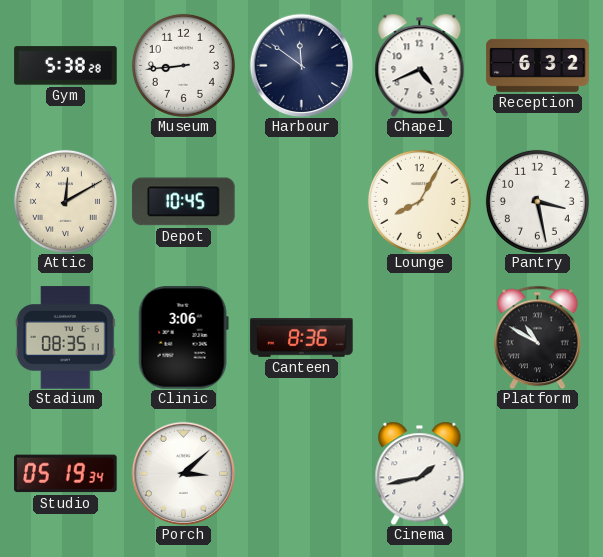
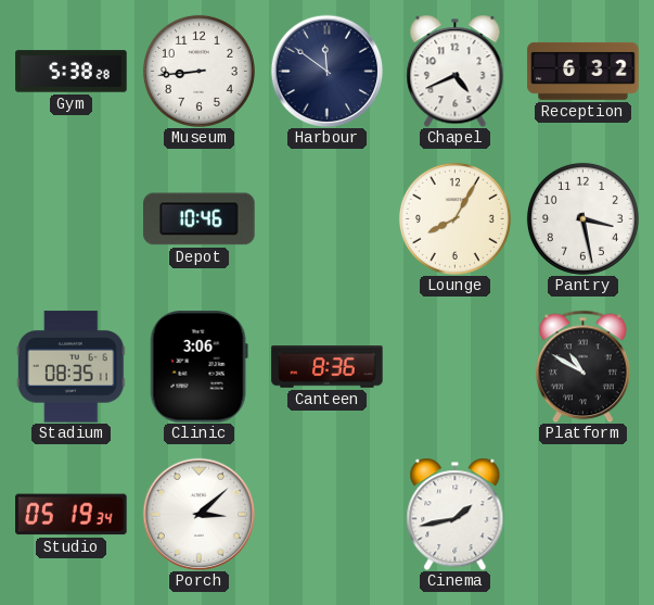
Attic: 12:10 -> none (65, 201)
Depot: 10:45 -> 10:46 (200, 219)
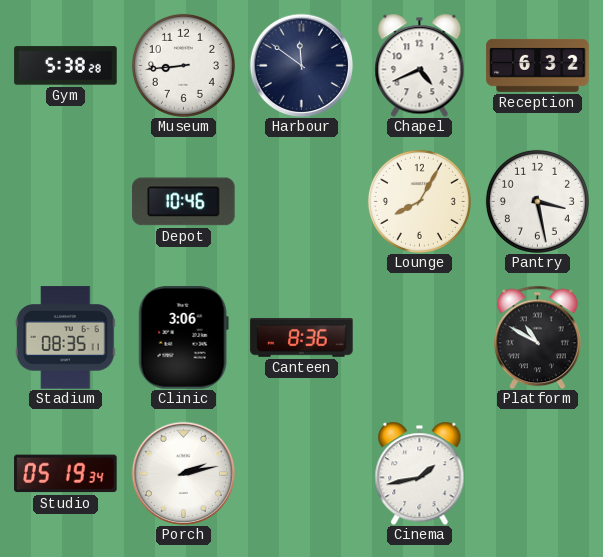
Porch: 3:08 -> 2:13 (183, 473)
